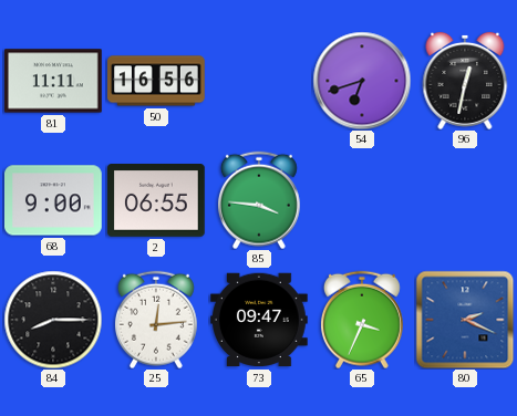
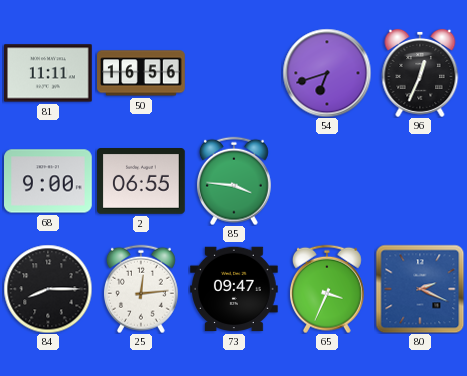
96: 12:32 -> 12:34 (420, 73)
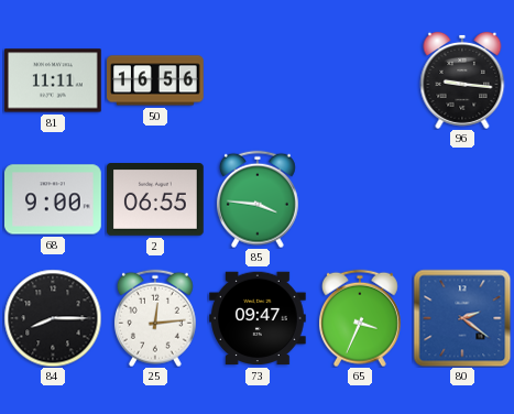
54: 6:42 -> none (327, 73)
96: 12:34 -> 9:16 (462, 80)
80: 2:19 -> 2:21 (462, 318)
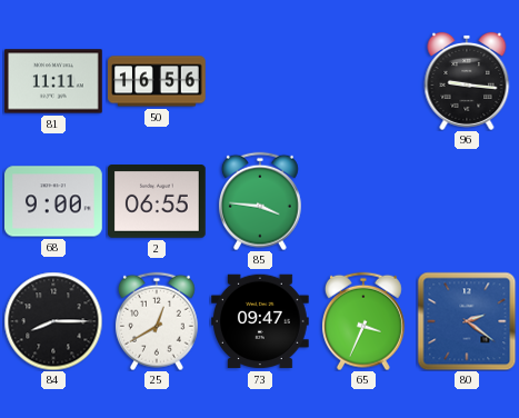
25: 12:14 -> 12:40 (157, 321)
